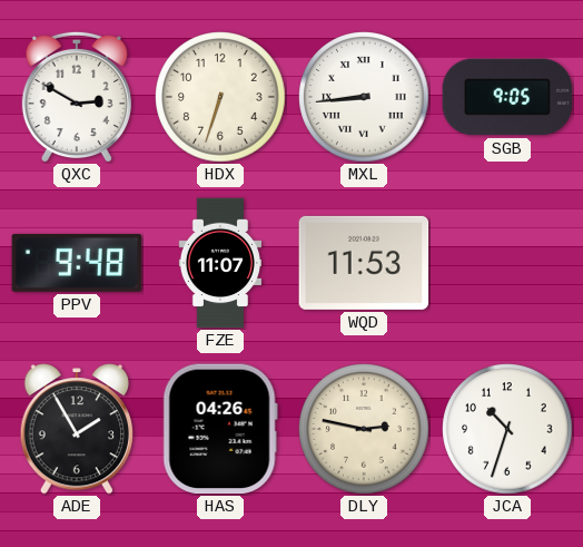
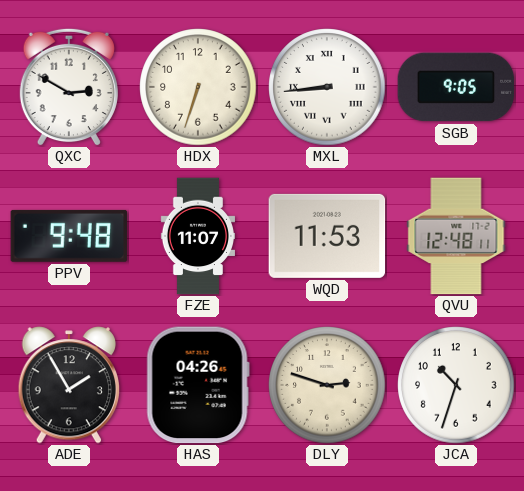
QVU: none -> 12:48 (456, 236)
DLY: 2:47 -> 2:48 (327, 385)
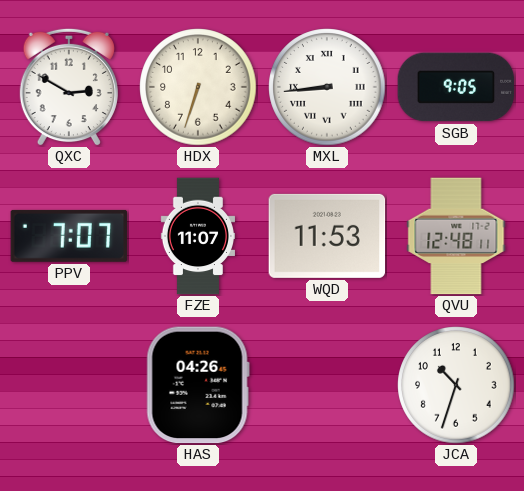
PPV: 9:48 -> 7:07 (69, 236)
ADE: 1:55 -> none (68, 385)
DLY: 2:48 -> none (327, 385)
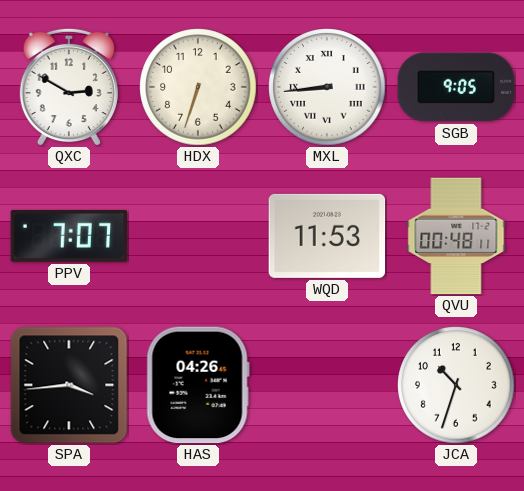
FZE: 11:07 -> none (197, 236)
QVU: 12:48 -> 00:48 (456, 236)
SPA: none -> 3:44 (69, 385)
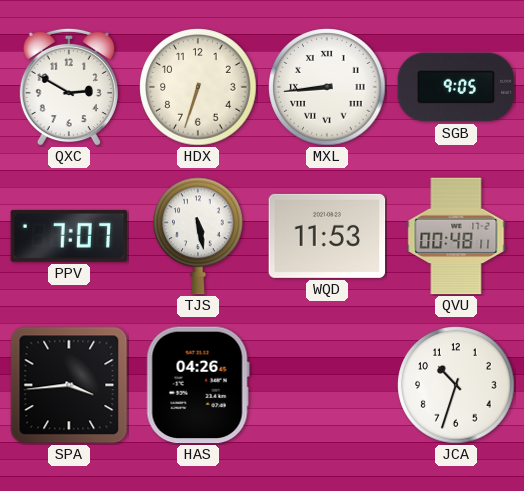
TJS: none -> 5:28 (199, 236)
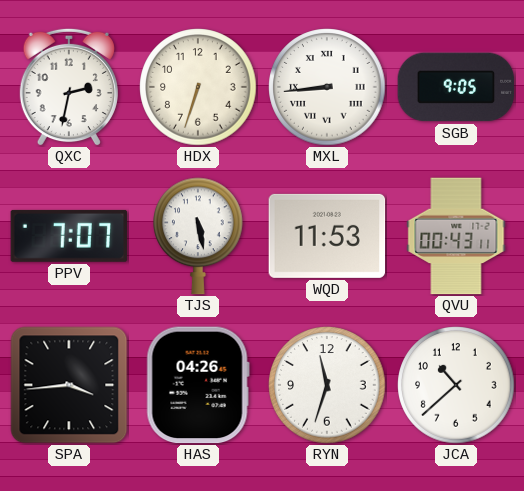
QXC: 2:50 -> 2:32 (69, 87)
QVU: 00:48 -> 00:43 (456, 236)
RYN: none -> 11:33 (327, 385)
JCA: 10:33 -> 10:38 (456, 385)
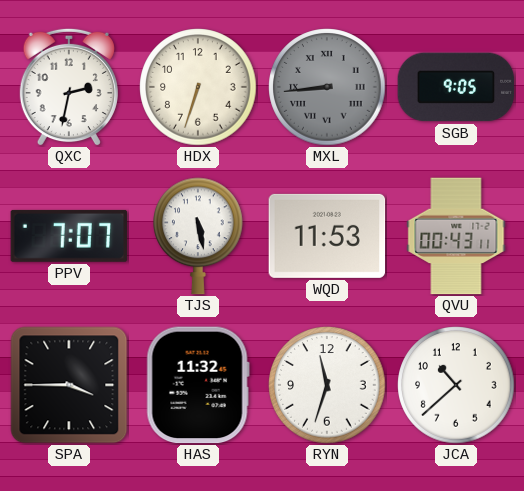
MXL dial: white -> grey (327, 87)
SPA: 3:44 -> 3:45 (69, 385)
HAS: 04:26 -> 11:32 (198, 385)
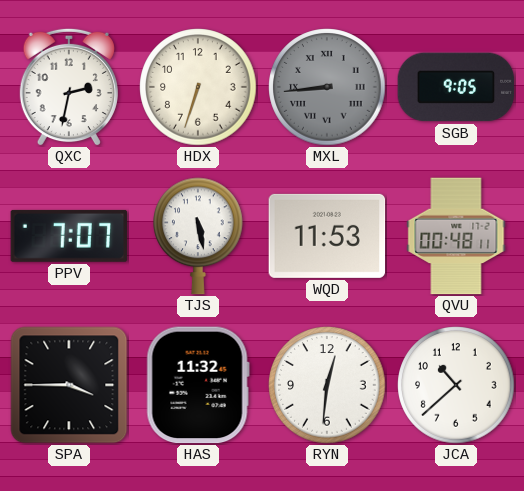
QVU: 00:43 -> 00:48 (456, 236)
RYN: 11:33 -> 12:31 (327, 385)
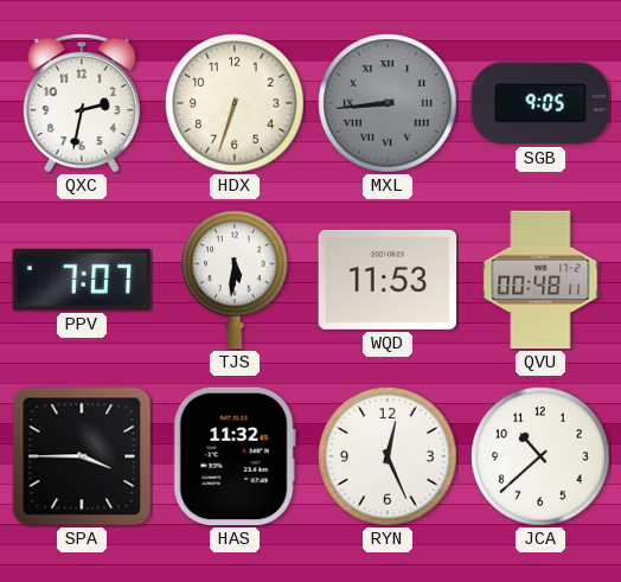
TJS: 5:28 -> 5:31 (236, 280)
RYN: 12:31 -> 12:26 (388, 456)
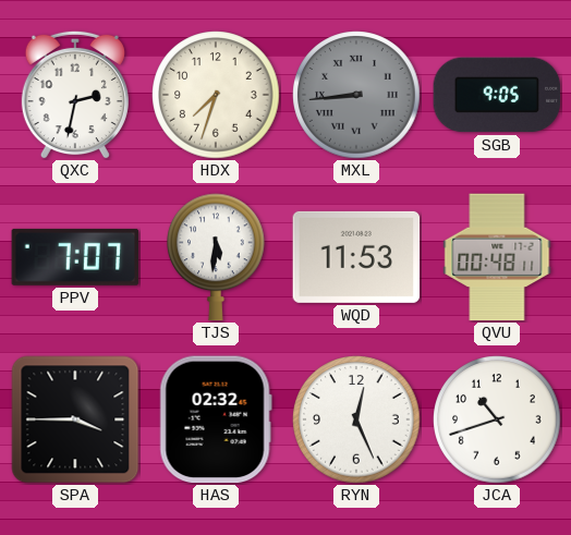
HDX: 6:33 -> 7:33 (216, 95)
HAS: 11:32 -> 02:32 (216, 420)
JCA: 10:38 -> 10:42 (497, 420)
